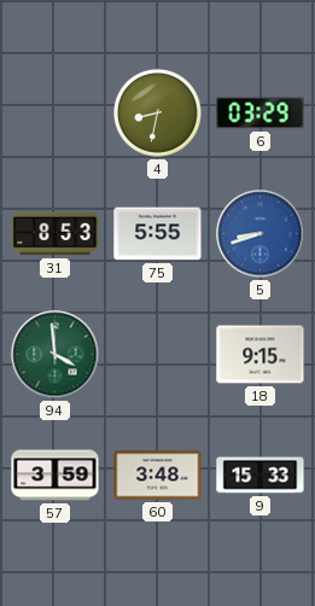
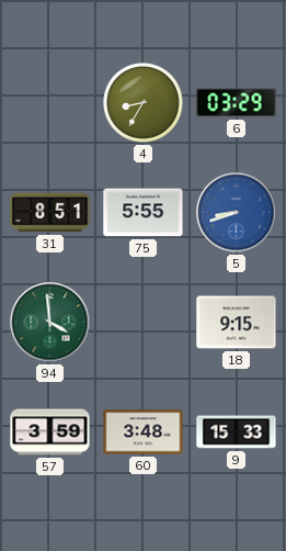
4: 8:32 -> 8:35 (144, 103)
31: 8:53 -> 8:51 (50, 213)
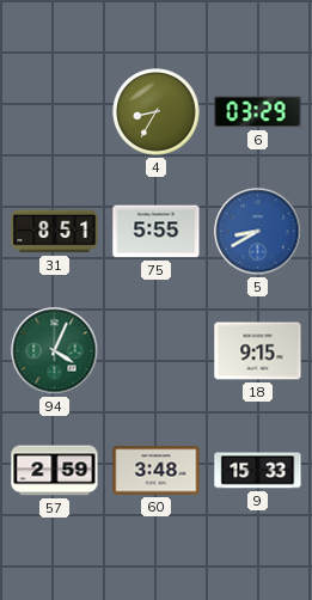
5: 8:42 -> 8:40 (258, 232)
94: 3:59 -> 4:04 (55, 351)
57: 3:59 -> 2:59 (55, 471)
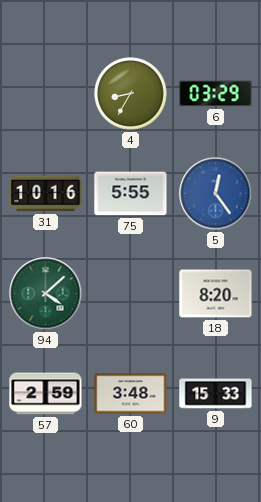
31: 8:51 -> 10:16 (46, 194)
5: 8:40 -> 12:24 (216, 194)
94: 4:04 -> 4:08 (46, 294)
18: 9:15 -> 8:20 (216, 294)
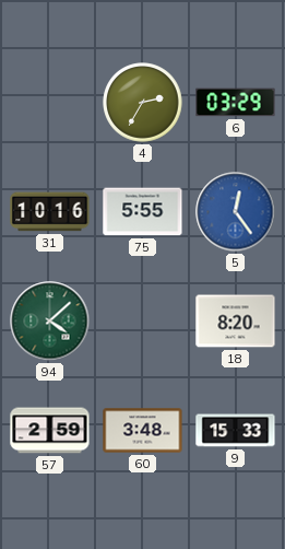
4: 8:35 -> 2:35 (143, 103)
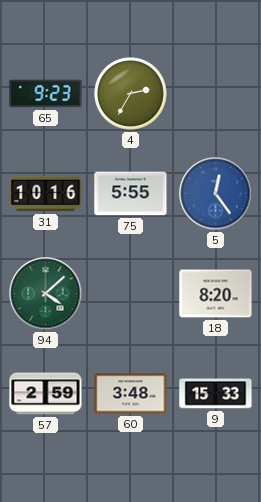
65: none -> 9:23 (46, 94)
6: 03:29 -> none (236, 103)
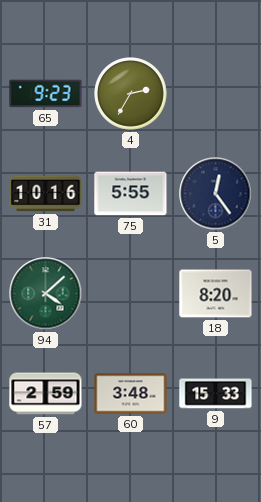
5 dial: blue -> navy (216, 194)
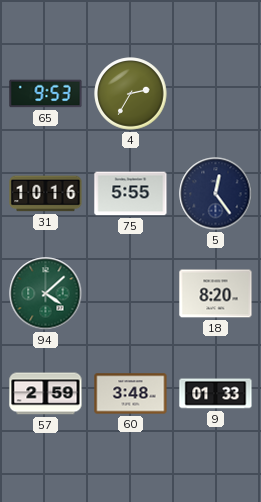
65: 9:23 -> 9:53 (46, 94)
9: 15:33 -> 01:33 (216, 394)
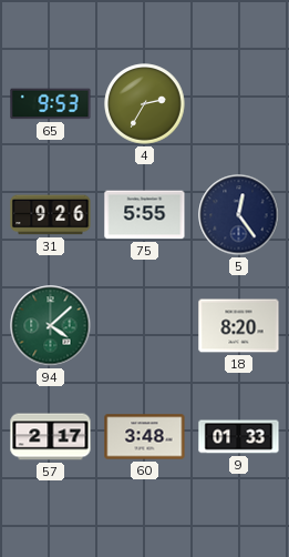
31: 10:16 -> 9:26 (51, 215)
57: 2:59 -> 2:17 (51, 437)
